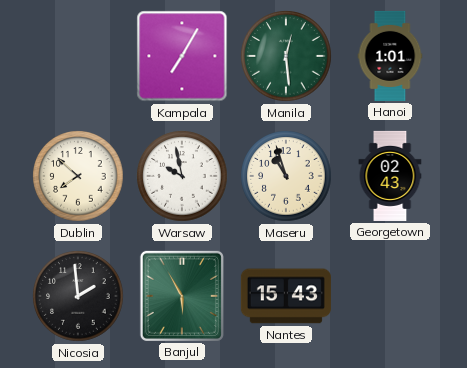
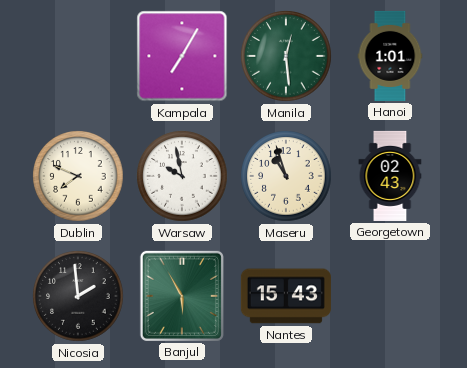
Dublin: 7:52 -> 7:49 (78, 176)
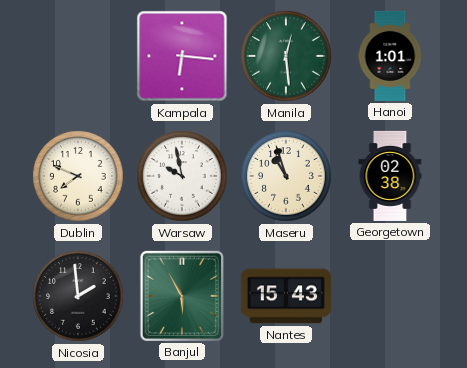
Kampala: 7:05 -> 6:16 (182, 56)
Georgetown: 02:43 -> 02:38 (390, 176)
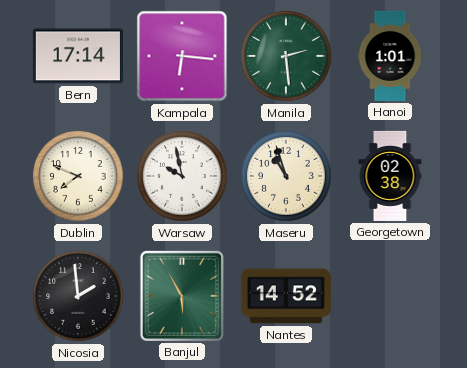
Bern: none -> 17:14 (78, 56)
Manila: 12:29 -> 2:29 (286, 56)
Nantes: 15:43 -> 14:52 (286, 296)
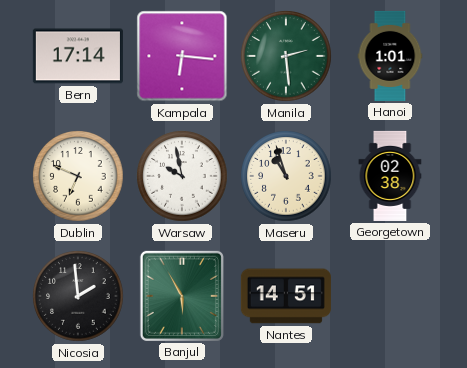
Dublin: 7:49 -> 6:49 (78, 176)
Nantes: 14:52 -> 14:51 (286, 296)
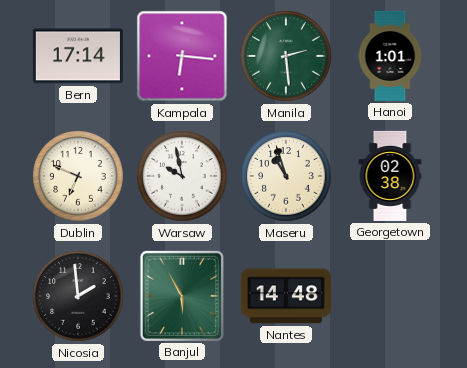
Nantes: 14:51 -> 14:48 (286, 296)
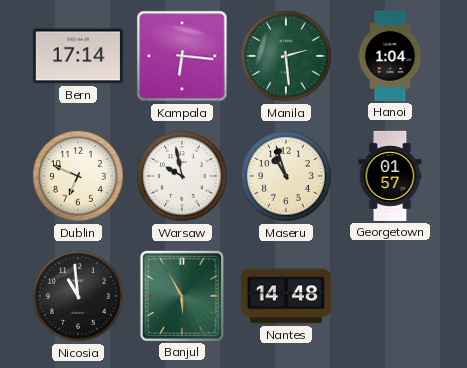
Hanoi: 1:01 -> 1:04 (390, 56)
Georgetown: 02:38 -> 01:57 (390, 176)
Nicosia: 1:59 -> 10:59 (78, 296)
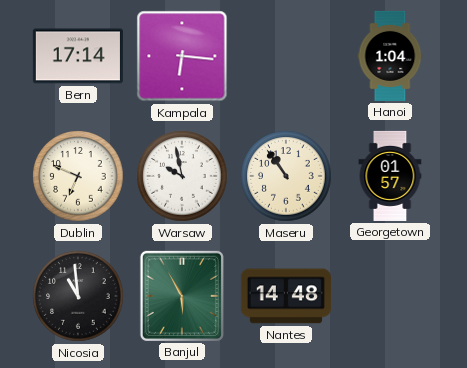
Manila: 2:29 -> none (286, 56)
Maseru: 10:57 -> 10:54 (286, 176)
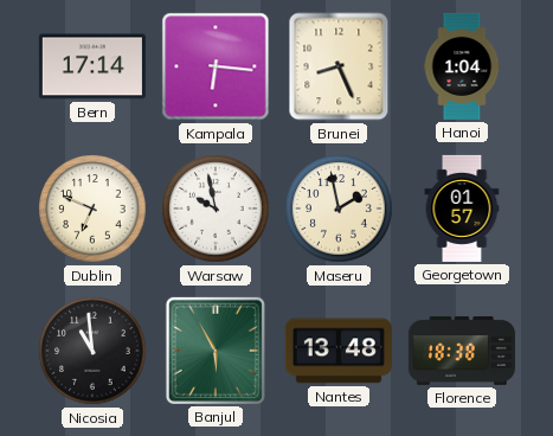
Brunei: none -> 8:26 (339, 66)
Maseru: 10:54 -> 1:58 (339, 209)
Nantes: 14:48 -> 13:48 (339, 351)
Florence: none -> 18:38 (462, 351)
